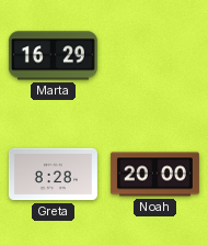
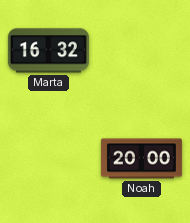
Marta: 16:29 -> 16:32 (48, 51)
Greta: 8:28 -> none (53, 175)
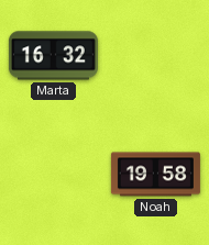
Noah: 20:00 -> 19:58 (155, 175)
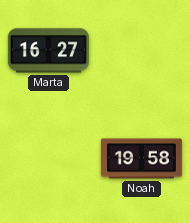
Marta: 16:32 -> 16:27 (48, 51)
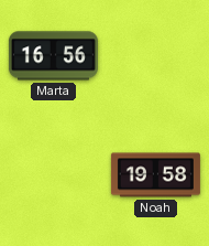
Marta: 16:27 -> 16:56 (53, 56)
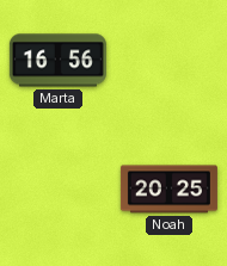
Noah: 19:58 -> 20:25 (168, 190)
